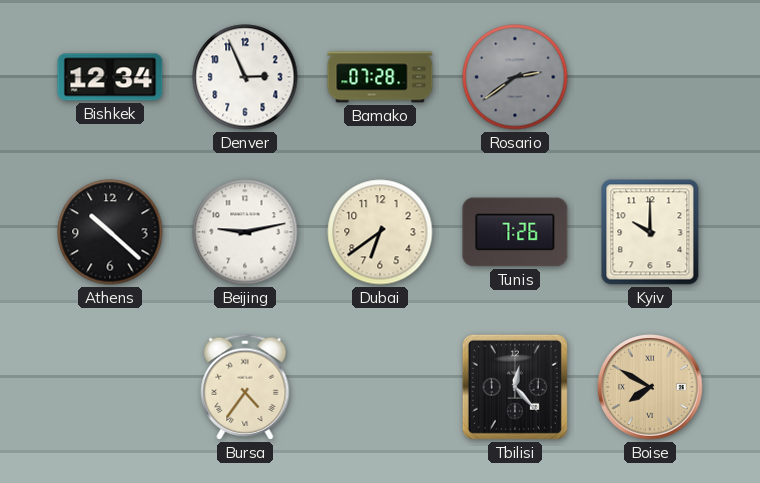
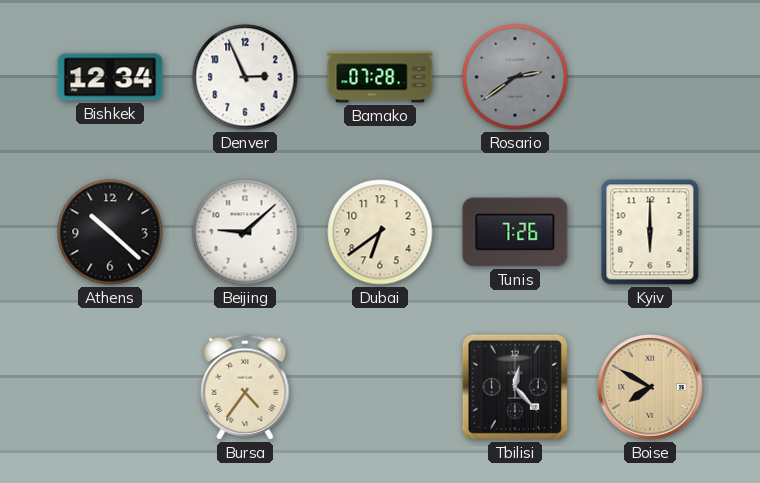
Beijing: 9:13 -> 9:08 (245, 232)
Kyiv: 10:00 -> 6:00 (650, 232)
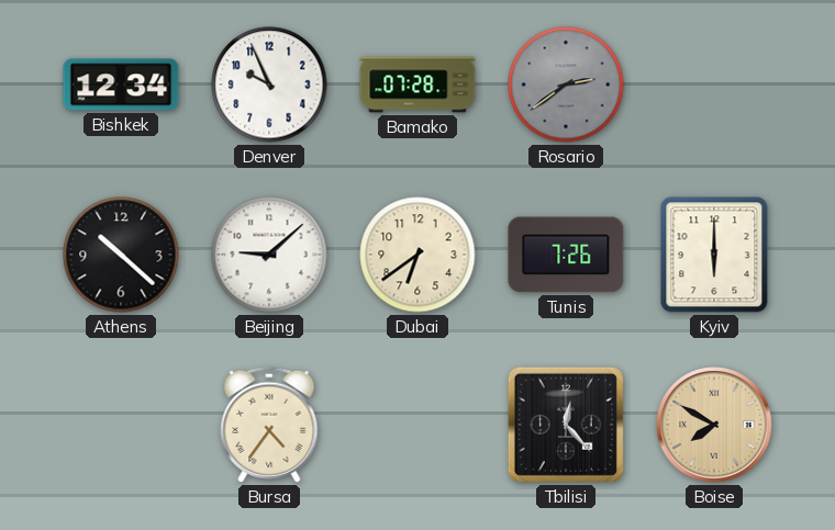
Denver: 2:56 -> 9:56 (269, 84)
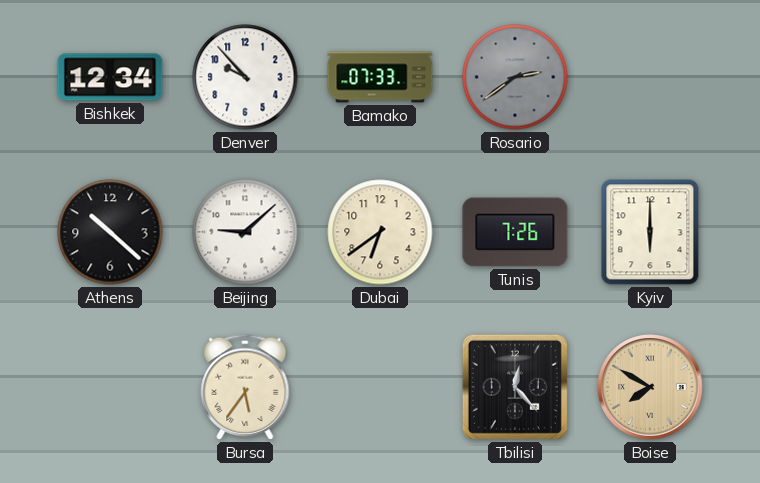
Denver: 9:56 -> 9:53 (245, 77)
Bamako: 07:28 -> 07:33 (380, 77)
Bursa: 4:36 -> 5:36 (245, 387)
